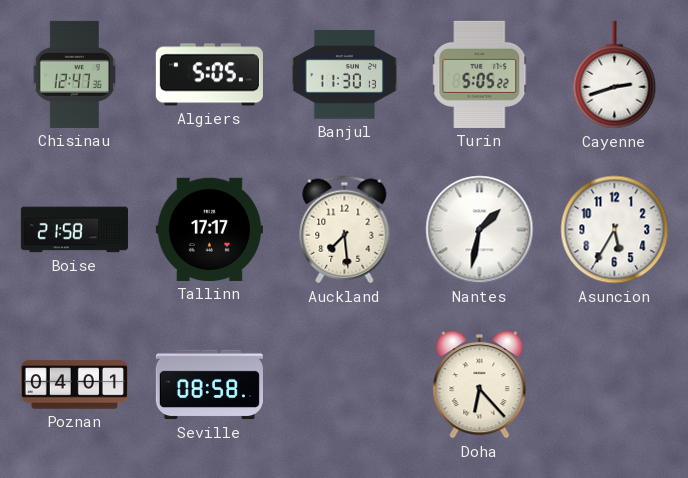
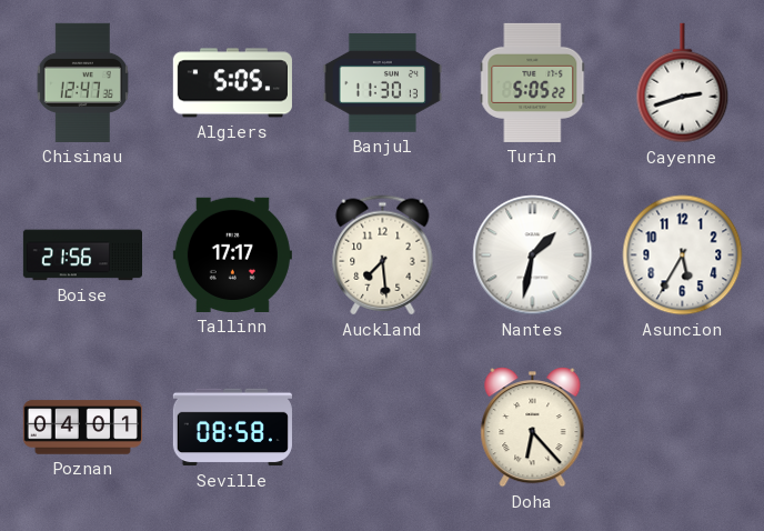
Boise: 21:58 -> 21:56 (82, 256)
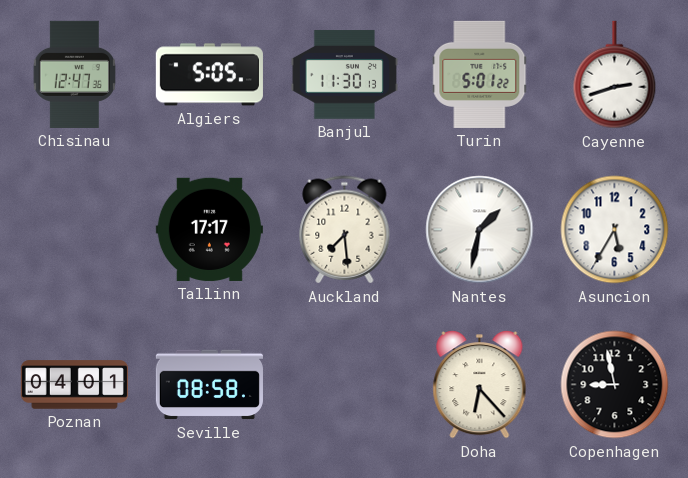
Turin: 5:05 -> 5:01 (480, 74)
Boise: 21:56 -> none (82, 256)
Copenhagen: none -> 8:58 (615, 385)
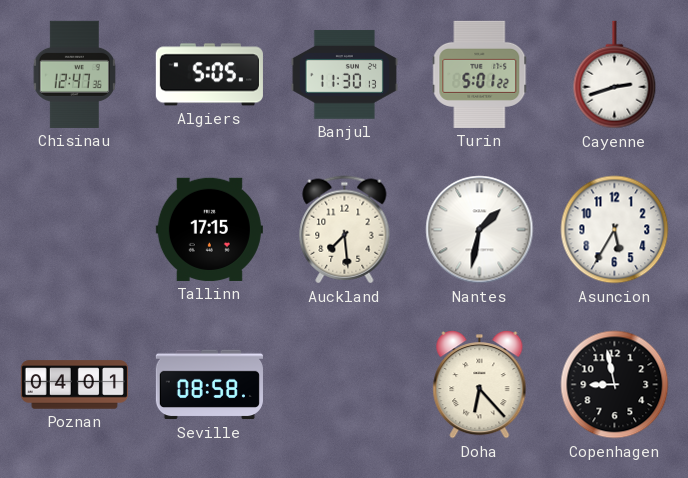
Tallinn: 17:17 -> 17:15 (209, 229)
